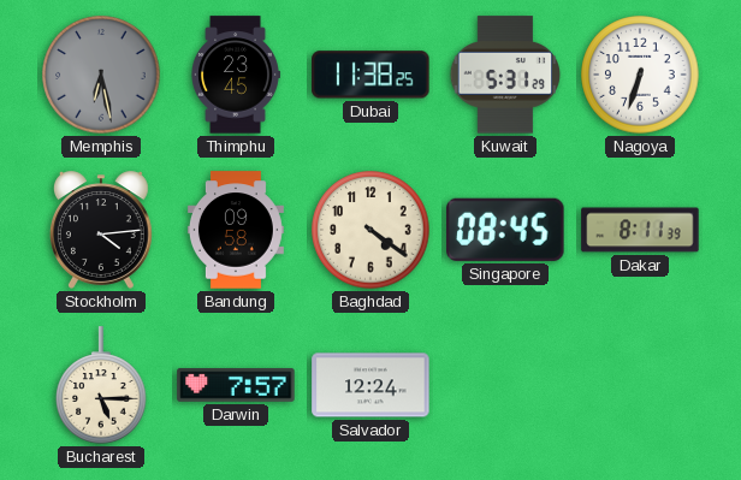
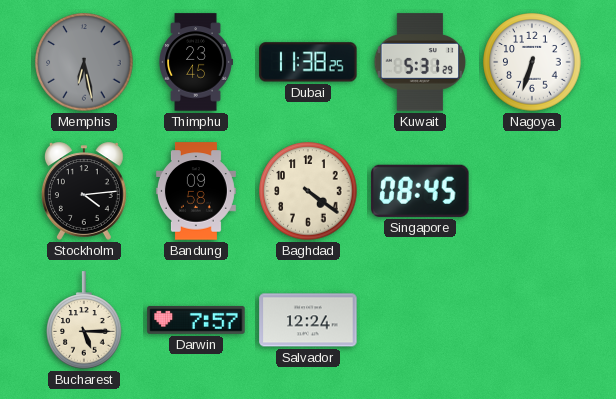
Dakar: 8:11 -> none (640, 230)
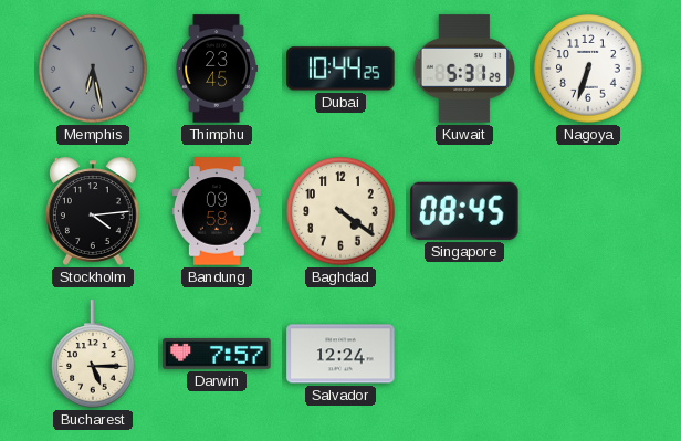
Dubai: 11:38 -> 10:44 (340, 69)
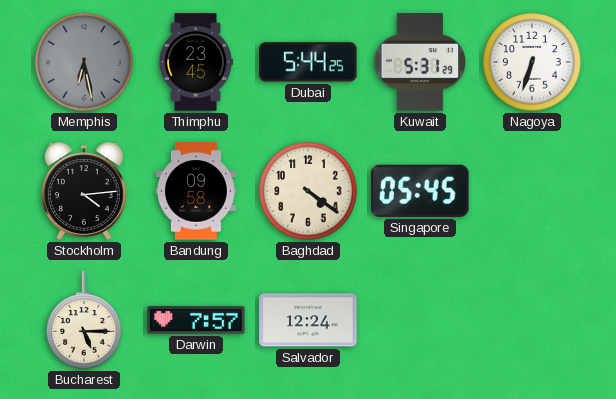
Dubai: 10:44 -> 5:44 (308, 62)
Singapore: 08:45 -> 05:45 (420, 191)
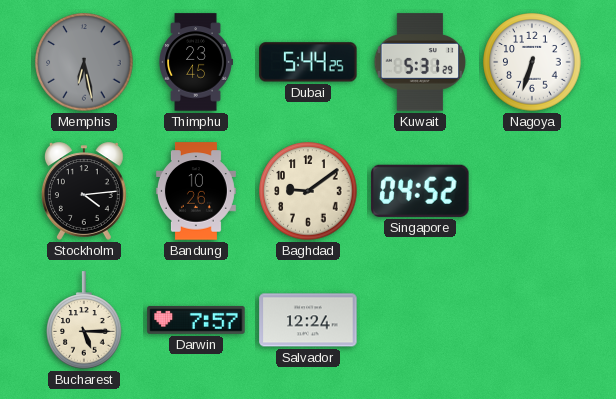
Bandung: 09:58 -> 10:26 (196, 191)
Baghdad: 4:21 -> 9:09 (308, 191)
Singapore: 05:45 -> 04:52 (420, 191)
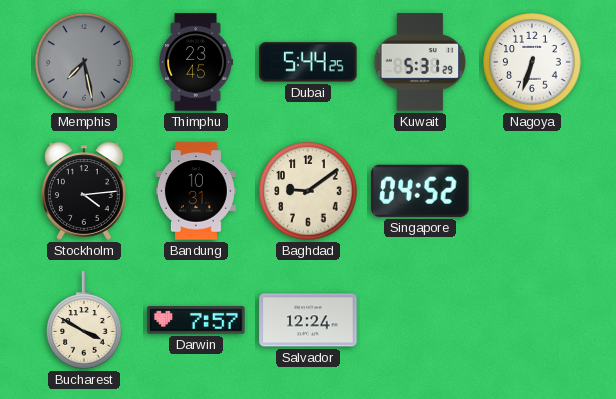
Memphis: 6:28 -> 7:28 (84, 62)
Bandung: 10:26 -> 10:31 (196, 191)
Bucharest: 5:15 -> 3:50 (84, 320)
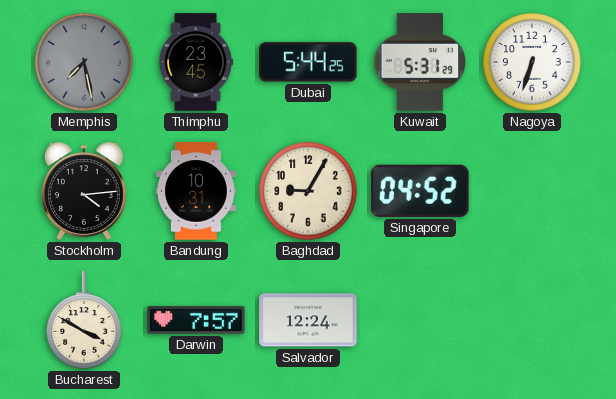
Baghdad: 9:09 -> 9:05 (308, 191)
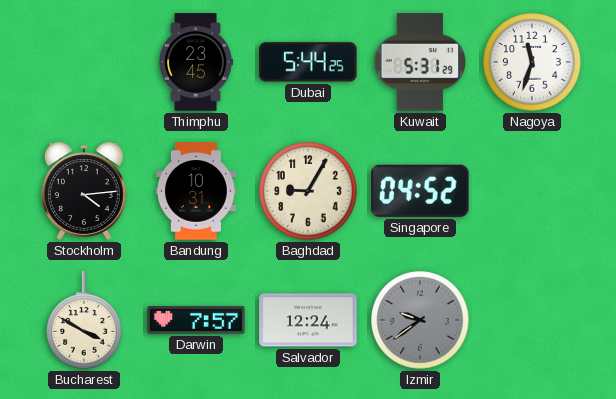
Memphis: 7:28 -> none (84, 62)
Nagoya: 6:33 -> 11:33 (532, 62)
Izmir: none -> 9:39 (420, 320)
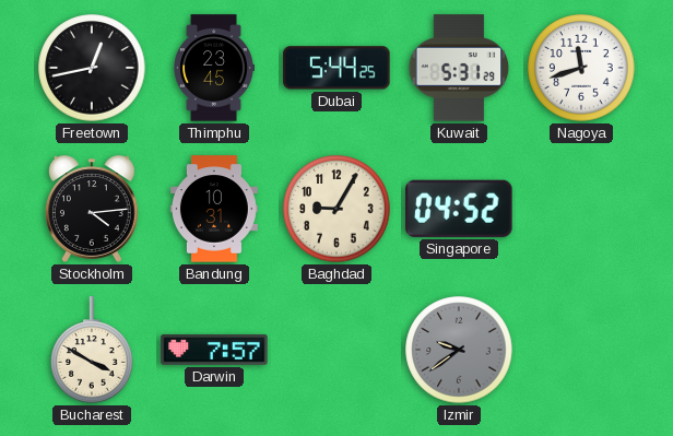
Freetown: none -> 12:43 (92, 68)
Nagoya: 11:33 -> 11:42 (581, 68)
Salvador: 12:24 -> none (308, 320)
